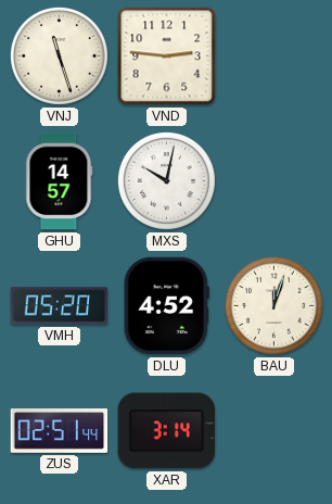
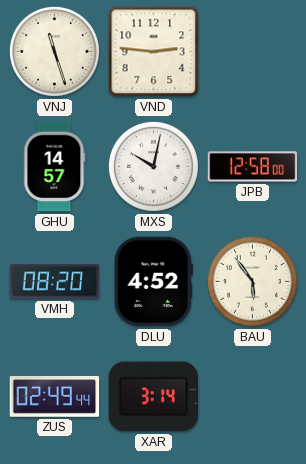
JPB: none -> 12:58 (253, 167)
VMH: 05:20 -> 08:20 (55, 282)
BAU: 12:03 -> 5:54 (252, 281)
ZUS: 02:51 -> 02:49 (55, 397)
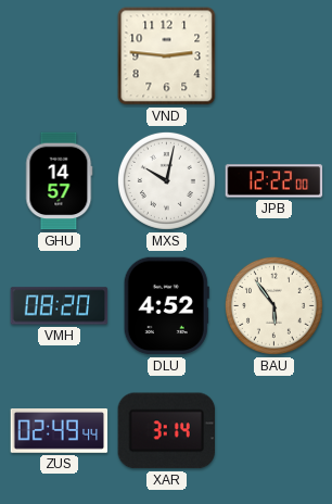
VNJ: 11:27 -> none (54, 51)
JPB: 12:58 -> 12:22 (274, 181)
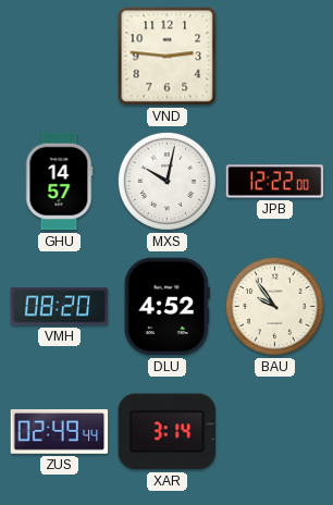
BAU: 5:54 -> 9:54 (274, 306)
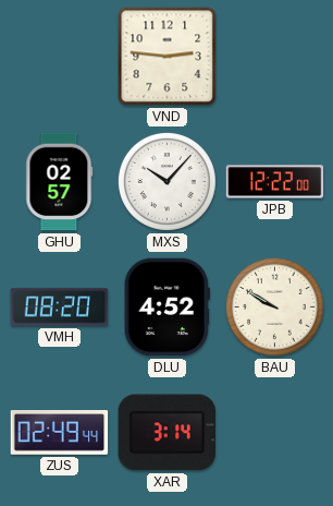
GHU: 14:57 -> 02:57 (60, 182)
MXS: 10:02 -> 10:07 (166, 181)
BAU: 9:54 -> 9:50 (274, 306)
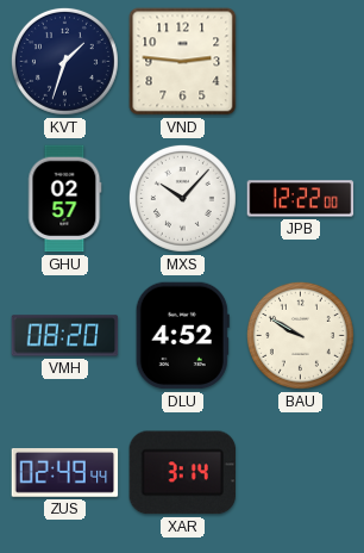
KVT: none -> 1:33 (64, 61)
